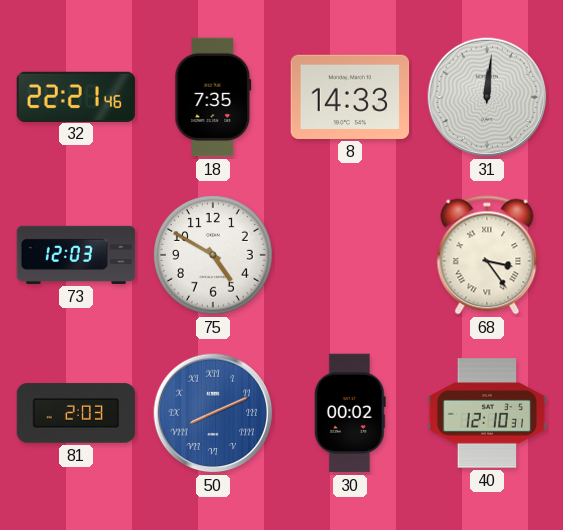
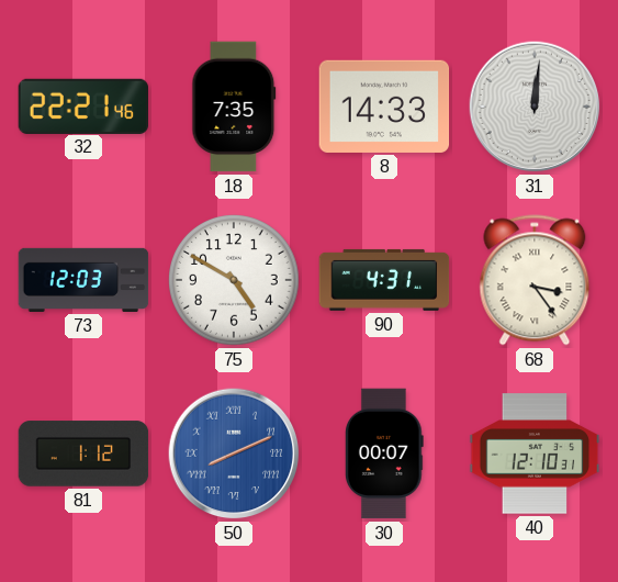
90: none -> 4:31 (384, 280)
81: 2:03 -> 1:12 (83, 454)
30: 00:02 -> 00:07 (384, 454)
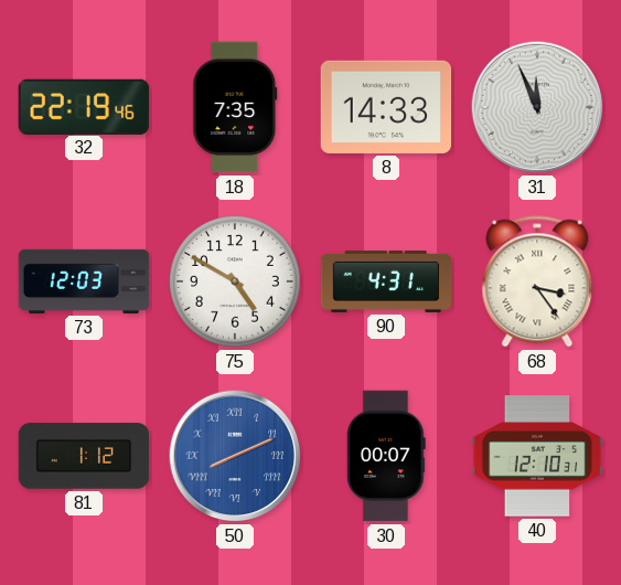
32: 22:21 -> 22:19 (84, 106)
31: 12:01 -> 11:56 (537, 107)
